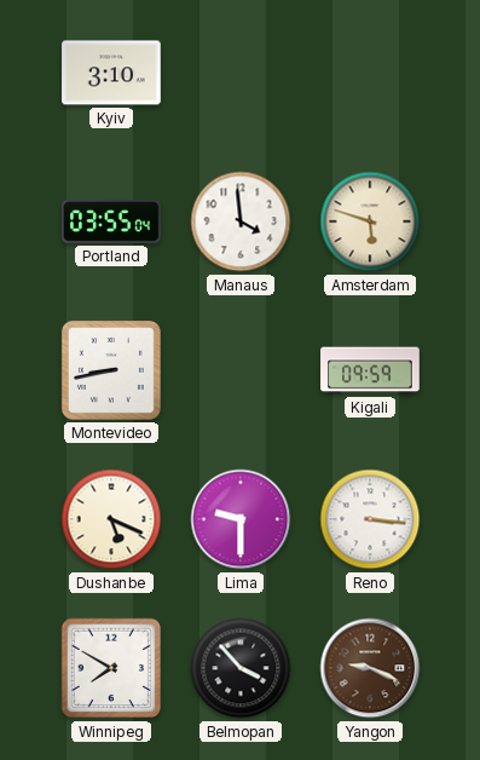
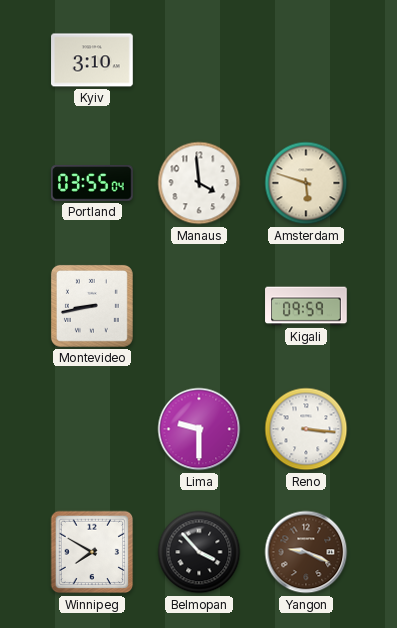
Dushanbe: 5:19 -> none (111, 519)
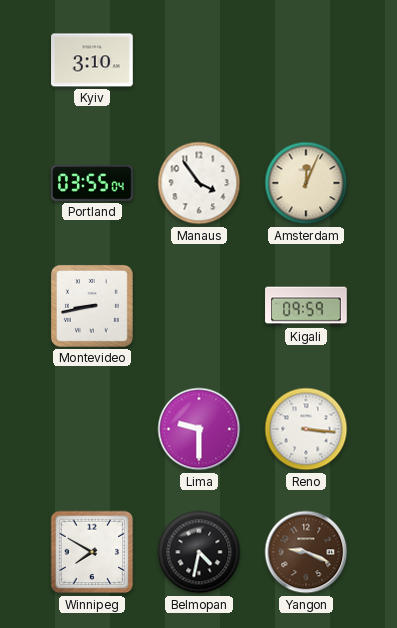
Manaus: 3:59 -> 3:54 (199, 183)
Amsterdam: 5:48 -> 12:04 (306, 183)
Belmopan: 3:53 -> 4:32 (199, 552)
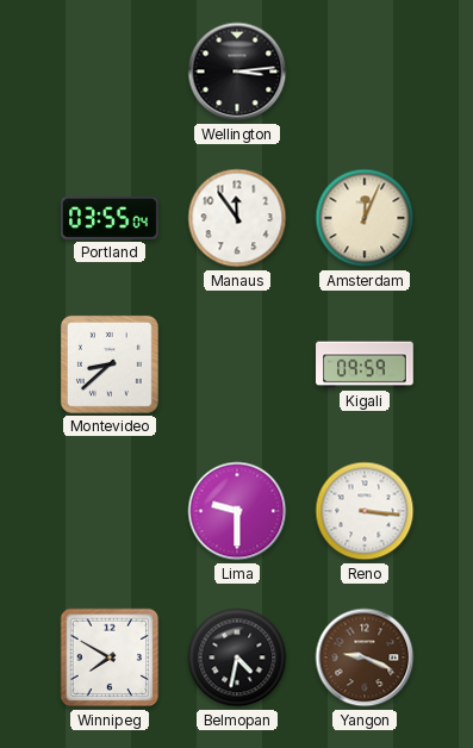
Kyiv: 3:10 -> none (92, 60)
Wellington: none -> 3:14 (237, 71)
Manaus: 3:54 -> 11:54 (237, 218)
Montevideo: 8:43 -> 8:38 (110, 364)
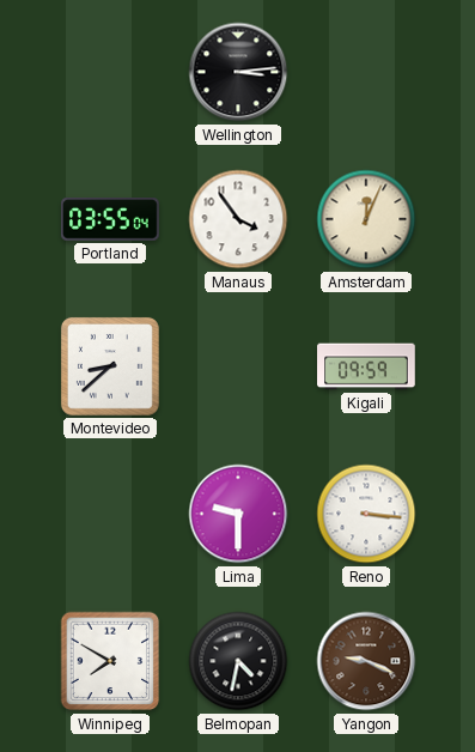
Manaus: 11:54 -> 3:54 (238, 219)
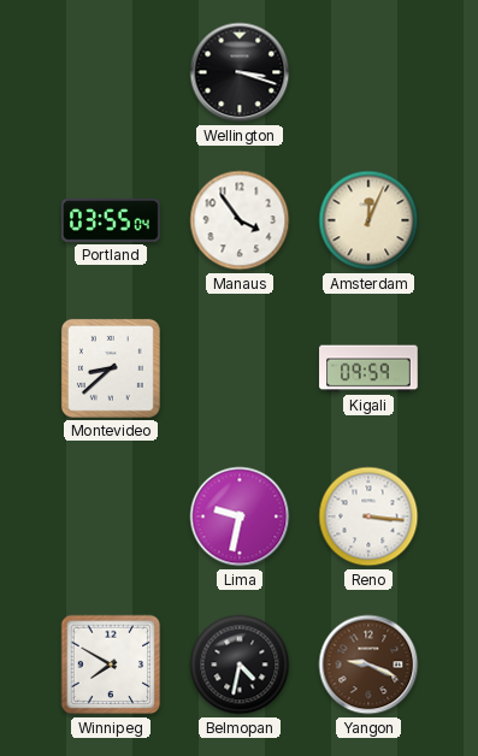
Wellington: 3:14 -> 3:18 (240, 72)
Lima: 9:30 -> 9:32 (240, 516)
